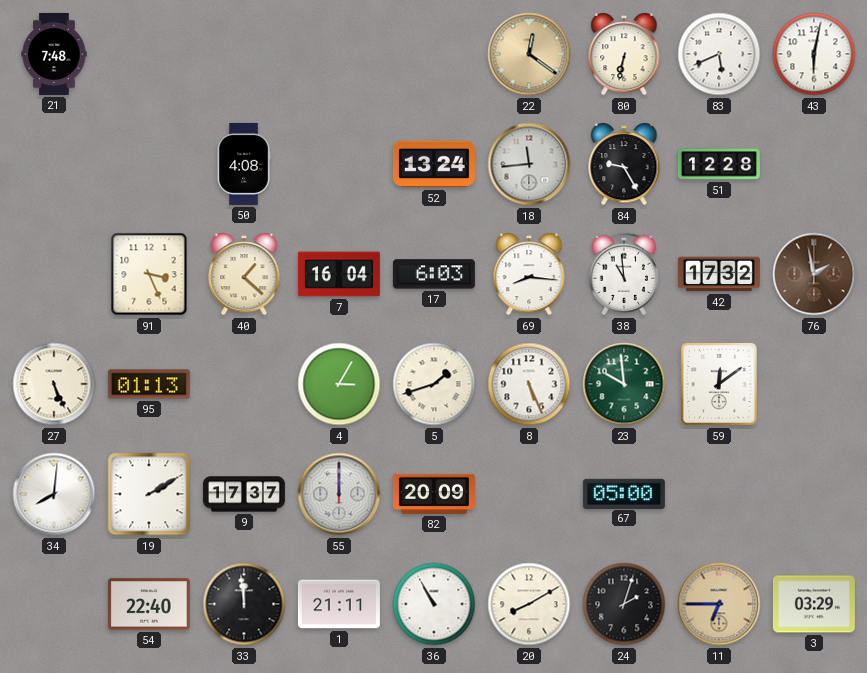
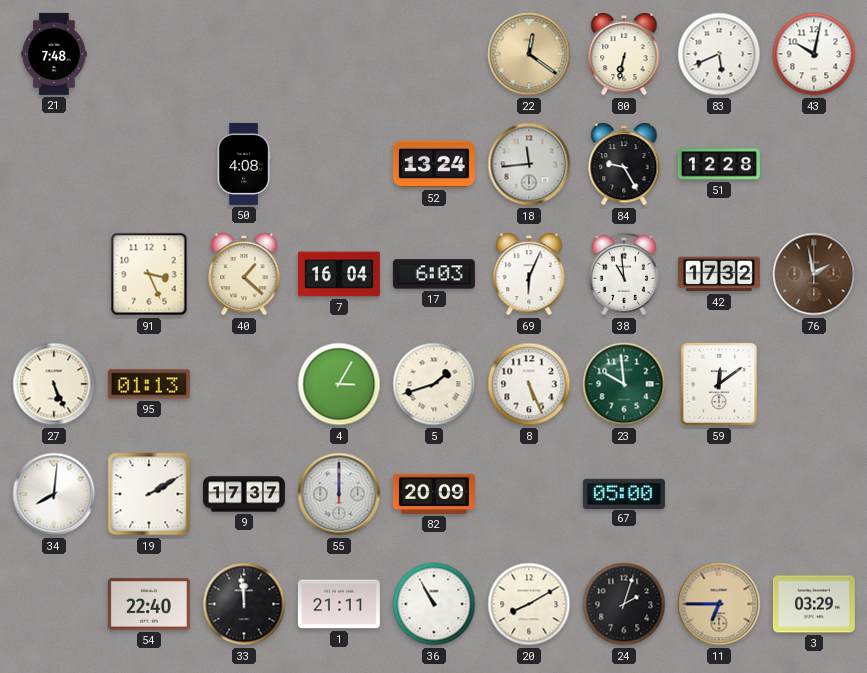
43: 6:02 -> 10:02 (814, 54)
69: 8:16 -> 6:04 (529, 274)
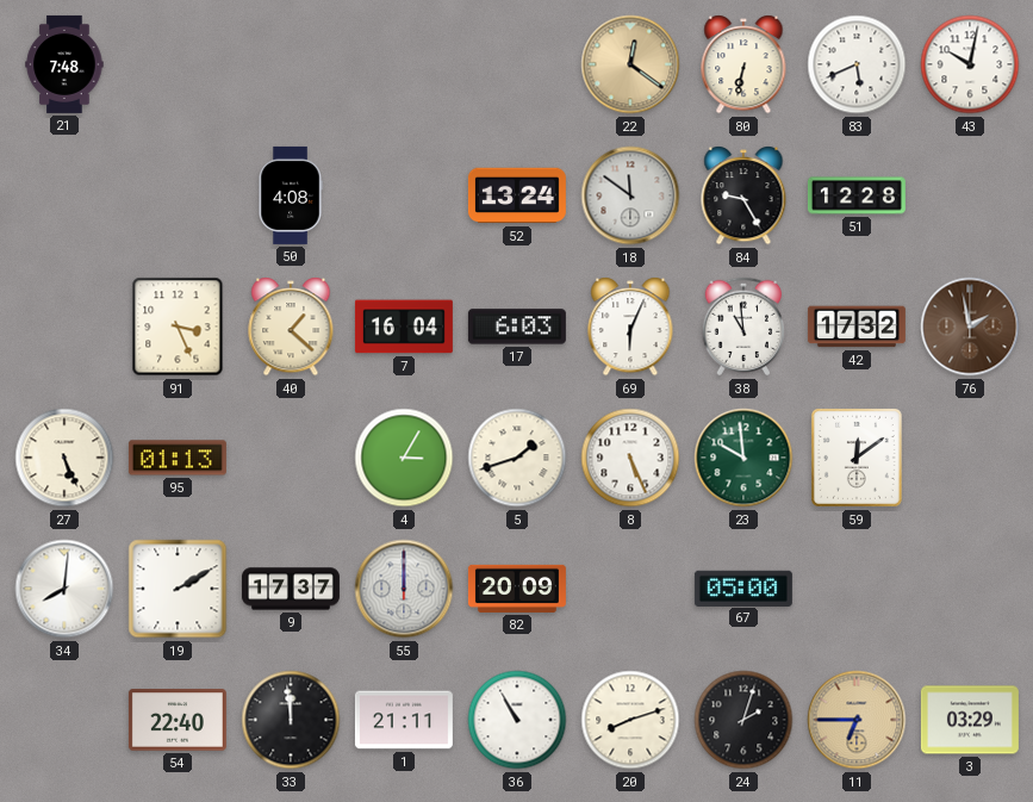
18: 11:44 -> 11:51 (630, 195)
20: 8:10 -> 8:12 (630, 720)
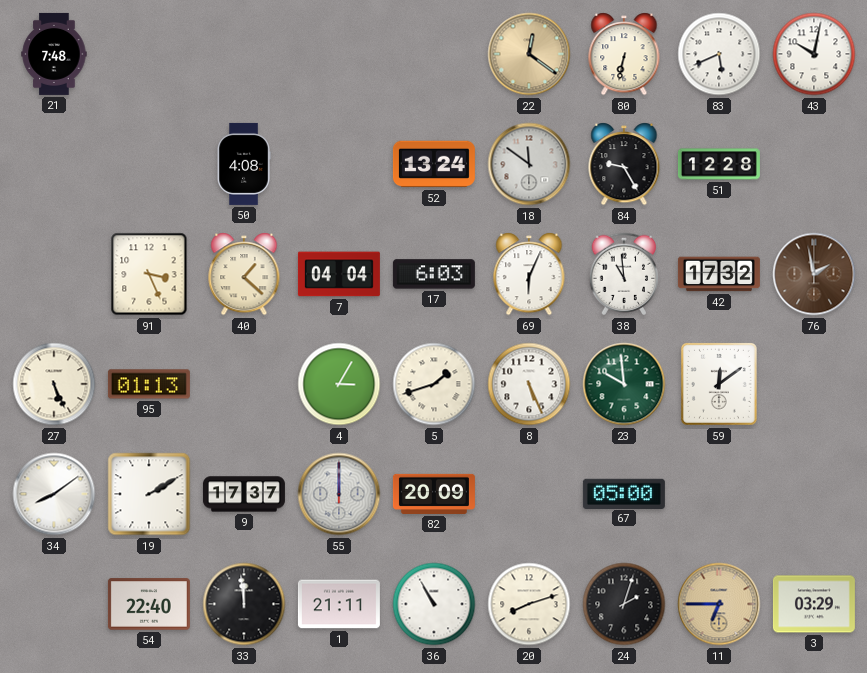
7: 16:04 -> 04:04 (339, 274)
34: 8:01 -> 8:09 (54, 494)
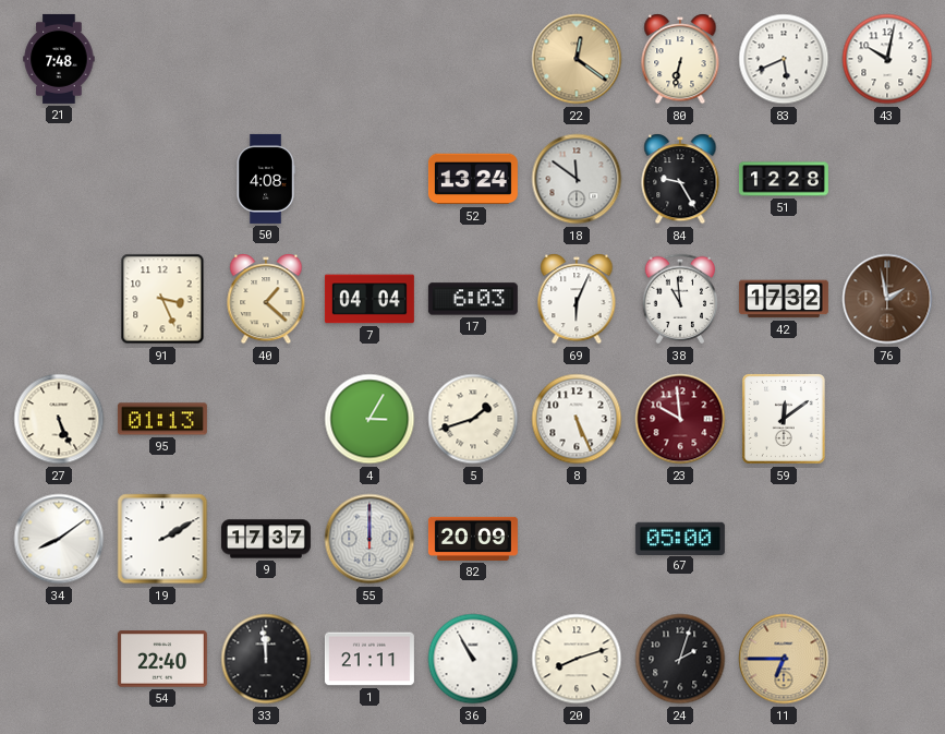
23 dial: green -> burgundy (680, 419)
3: 03:29 -> none (814, 604)
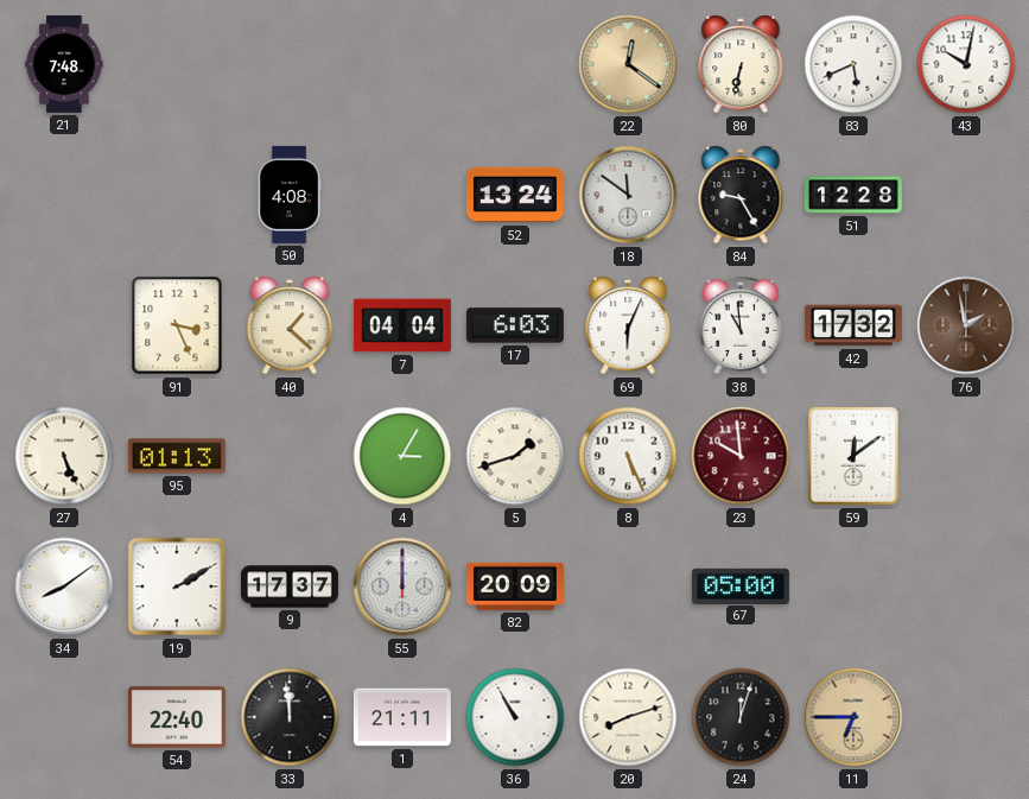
24: 2:03 -> 12:03 (741, 717)
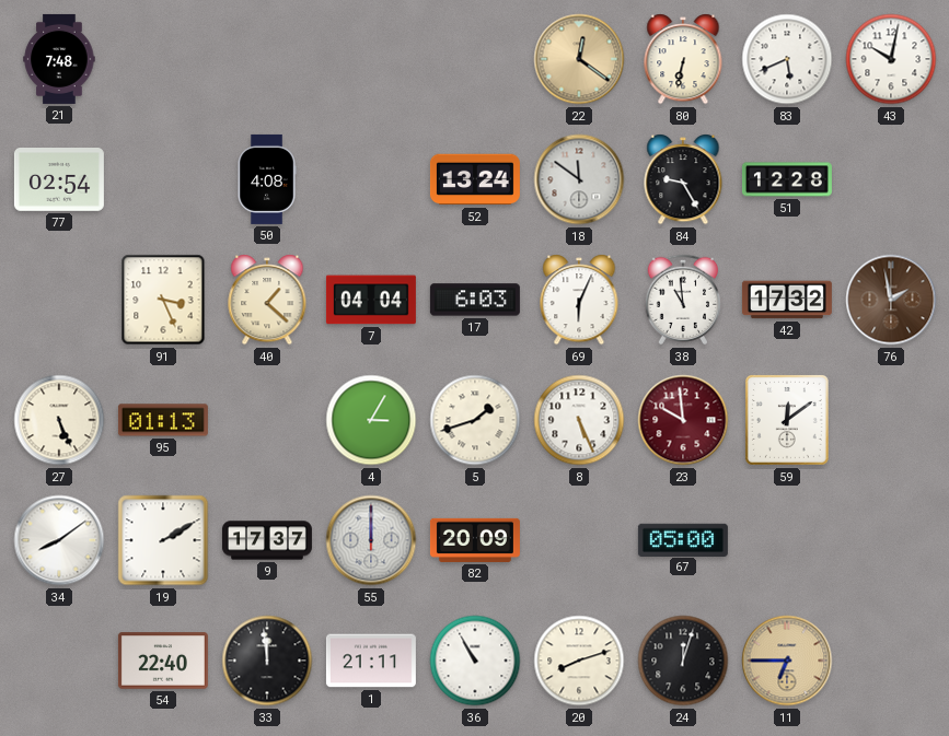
77: none -> 02:54 (59, 180)
